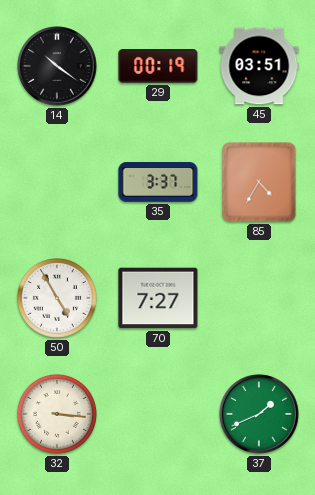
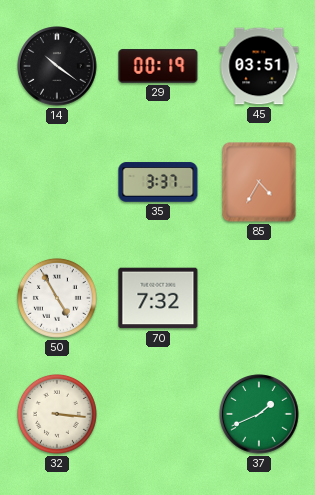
70: 7:27 -> 7:32 (158, 298)
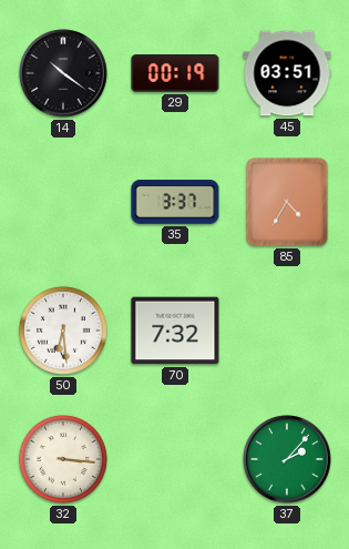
50: 4:55 -> 6:29 (63, 331)
37: 1:41 -> 2:07 (287, 459)
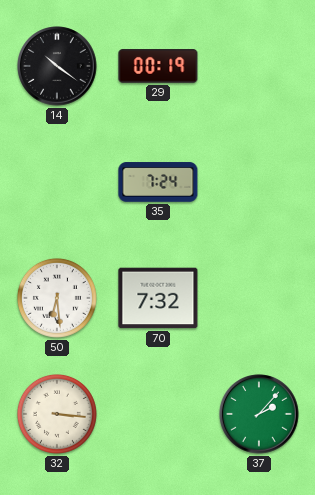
45: 03:51 -> none (287, 73)
35: 3:37 -> 7:24 (158, 182)
85: 4:35 -> none (287, 202)
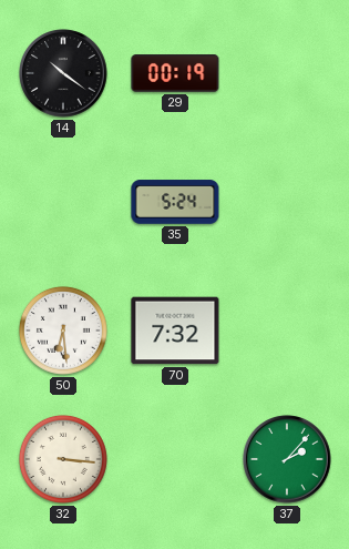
35: 7:24 -> 5:24 (175, 202)
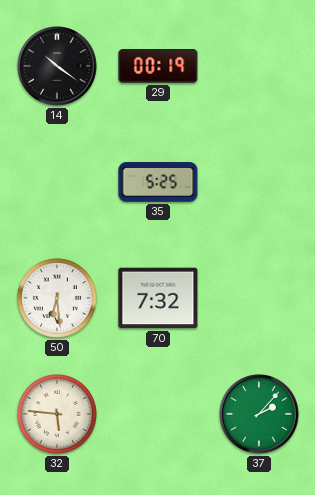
35: 5:24 -> 5:25 (158, 182)
32: 3:16 -> 5:46 (57, 414)
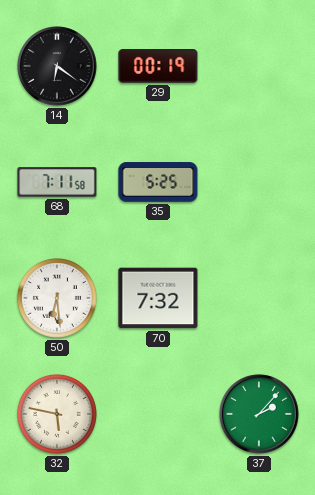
14: 10:21 -> 6:21 (57, 66)
68: none -> 7:11 (57, 182)
32: 5:46 -> 5:47 (57, 414)
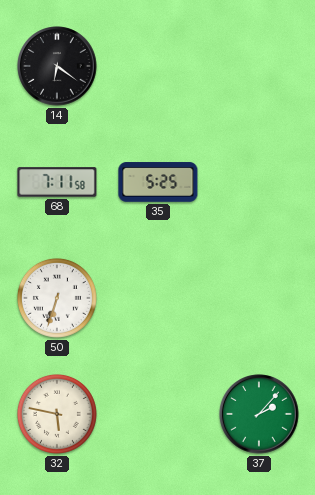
29: 00:19 -> none (158, 66)
50: 6:29 -> 6:33 (57, 298)
70: 7:32 -> none (158, 298)
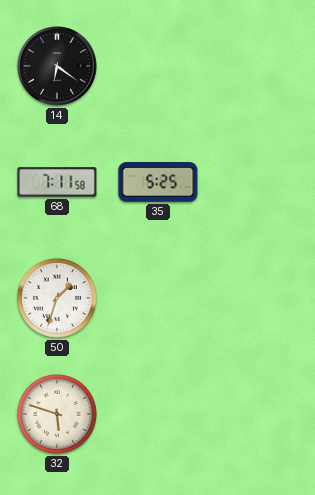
50: 6:33 -> 1:33 (57, 298)
32: 5:47 -> 5:48 (57, 414)
37: 2:07 -> none (259, 414)
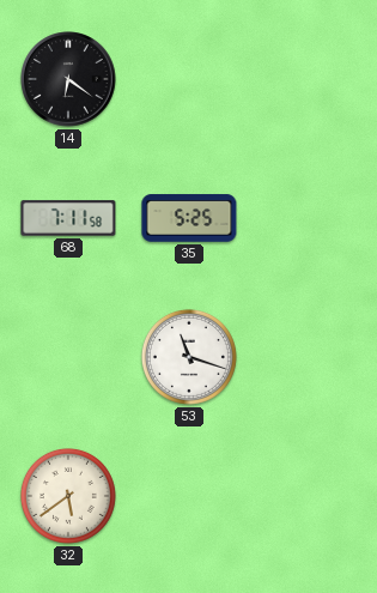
50: 1:33 -> none (57, 298)
53: none -> 11:18 (189, 357)
32: 5:48 -> 5:39 (68, 496)
